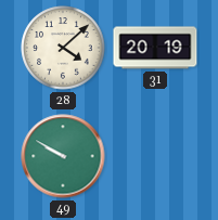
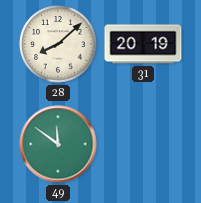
28: 4:08 -> 8:08 (58, 44)
49: 9:50 -> 11:51 (58, 144)
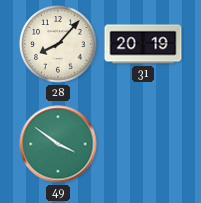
28: 8:08 -> 8:07 (58, 44)
49: 11:51 -> 3:51 (58, 144)
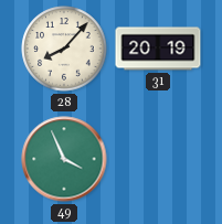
49: 3:51 -> 3:56 (64, 159)
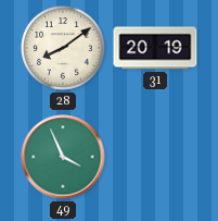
28: 8:07 -> 8:09 (63, 48)
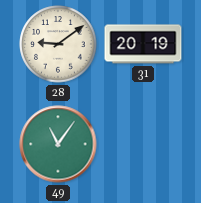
28: 8:09 -> 9:09 (58, 44)
49: 3:56 -> 11:06 (58, 144)
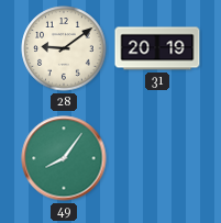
49: 11:06 -> 8:06 (64, 158)
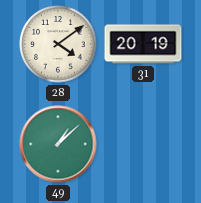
28: 9:09 -> 4:09 (58, 44)
49: 8:06 -> 1:08 (58, 144)
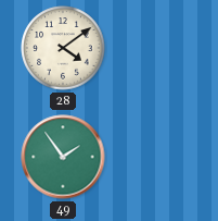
31: 20:19 -> none (143, 44)
49: 1:08 -> 1:54 (63, 157)
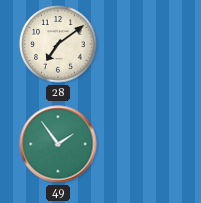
28: 4:09 -> 7:09 (58, 44)
